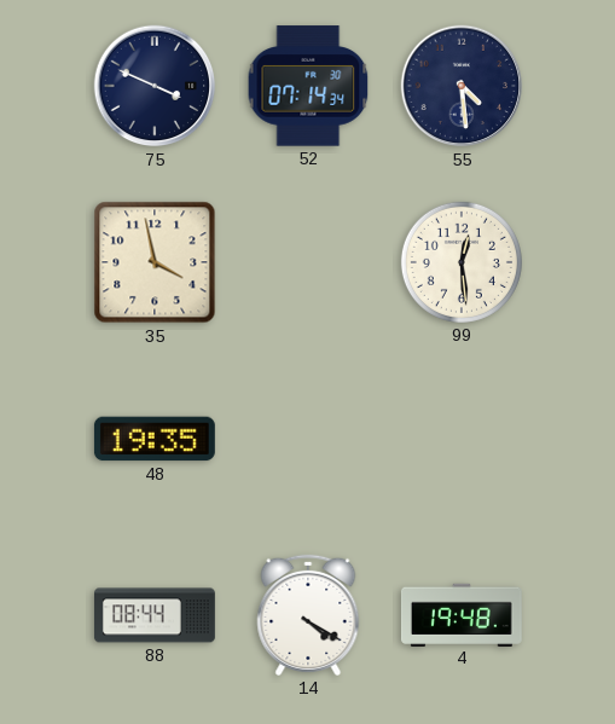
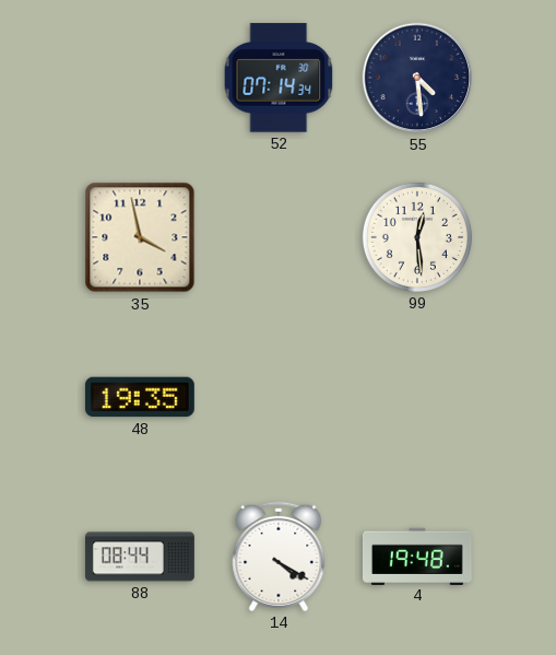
75: 3:49 -> none (155, 86)
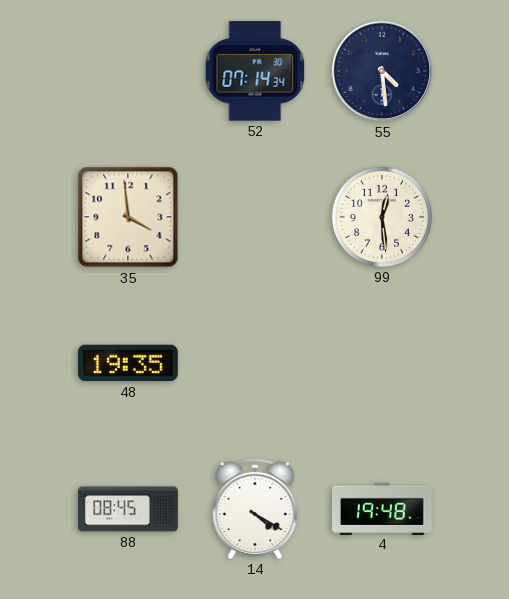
35: 3:58 -> 3:59 (128, 217)
88: 08:44 -> 08:45 (128, 509)
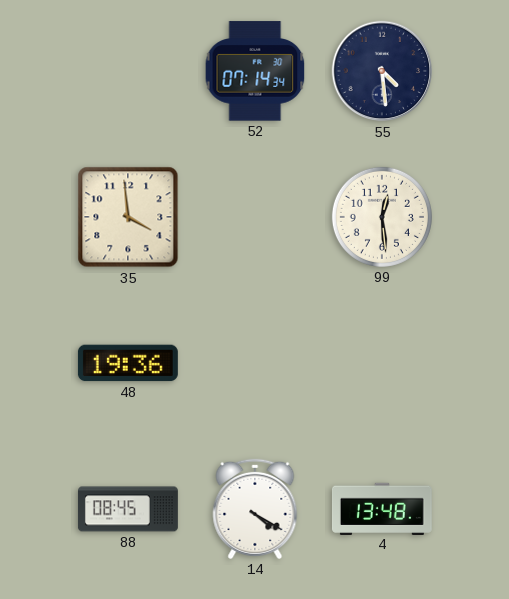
48: 19:35 -> 19:36 (128, 363)
4: 19:48 -> 13:48 (382, 508)
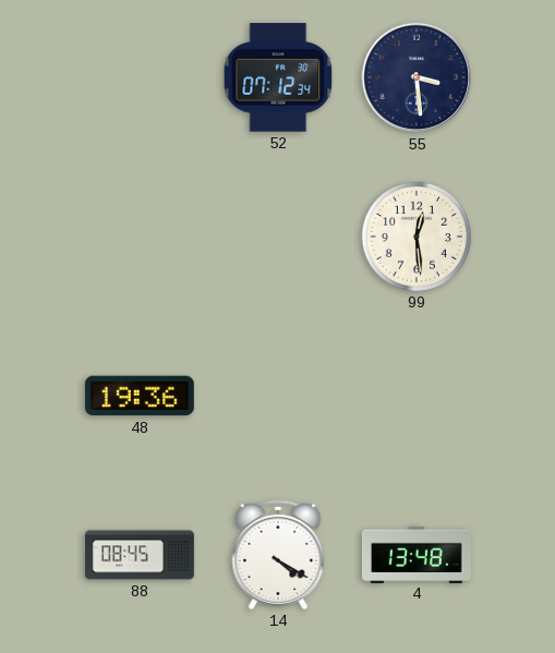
52: 07:14 -> 07:12 (278, 77)
55: 4:29 -> 3:29 (417, 77)
35: 3:59 -> none (128, 217)
